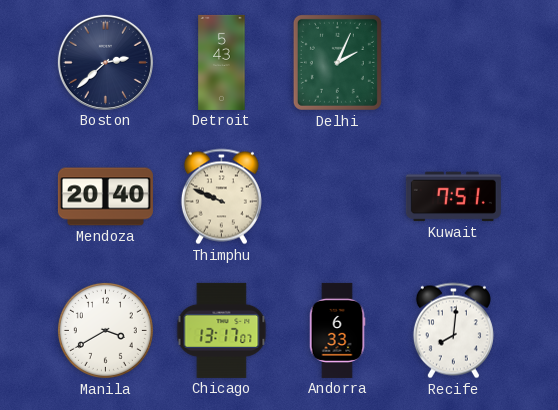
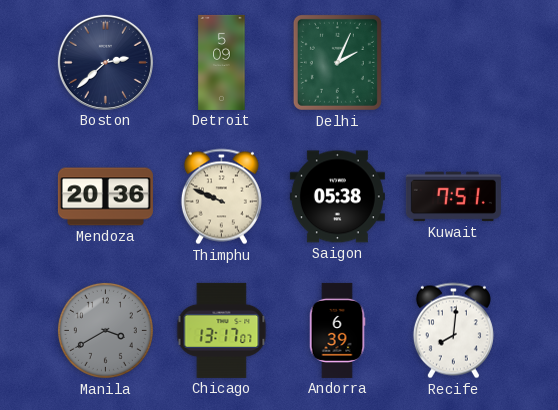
Detroit: 5:43 -> 5:09 (222, 62)
Mendoza: 20:40 -> 20:36 (105, 197)
Saigon: none -> 05:38 (337, 197)
Manila dial: white -> grey (105, 330)
Andorra: 6:33 -> 6:39 (337, 330)
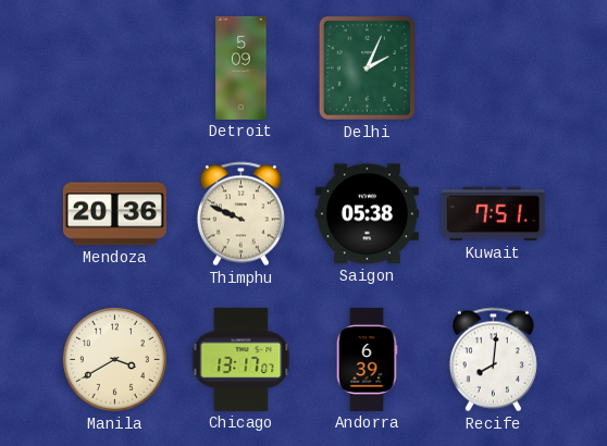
Boston: 2:38 -> none (105, 62)
Manila dial: grey -> cream (114, 359)
